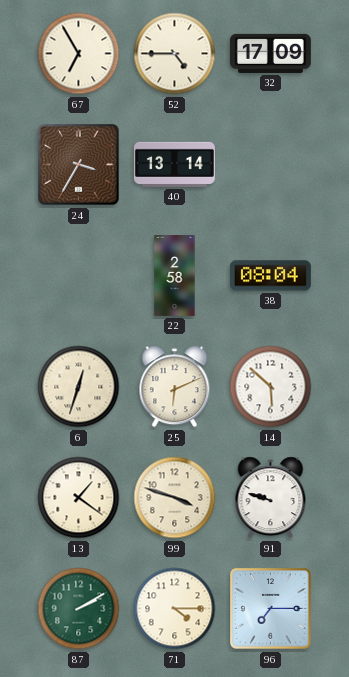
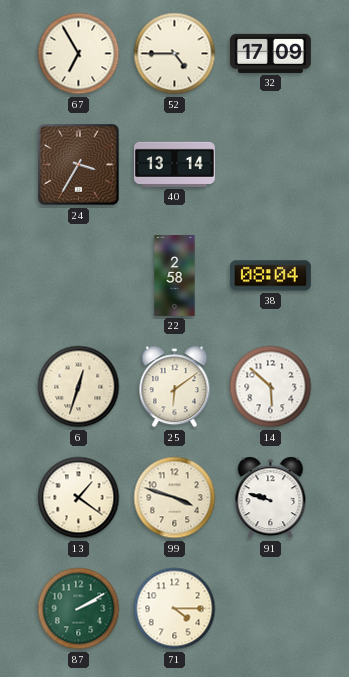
25: 6:11 -> 6:09 (175, 387)
96: 7:15 -> none (271, 609)
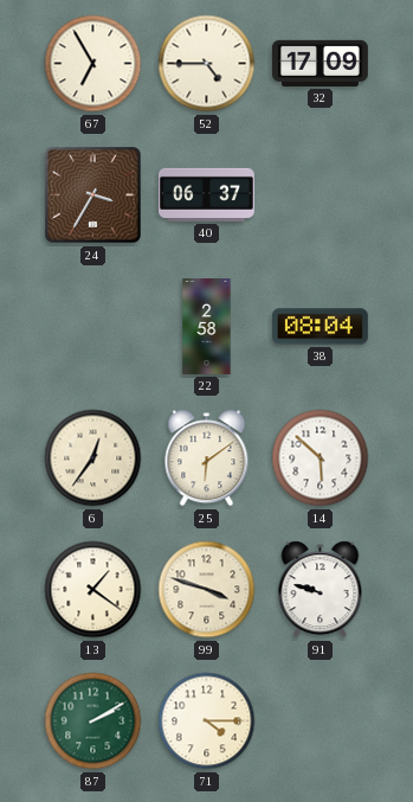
40: 13:14 -> 06:37 (206, 194)
6: 12:33 -> 12:36 (93, 458)
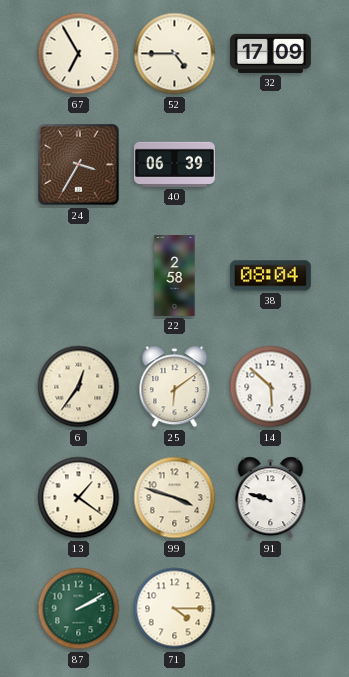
40: 06:37 -> 06:39 (174, 164)
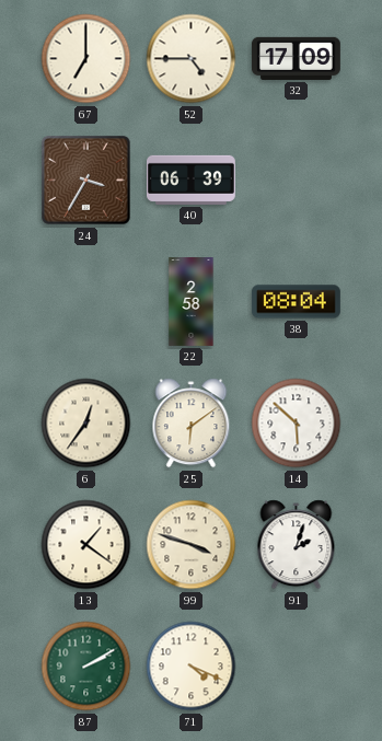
67: 6:55 -> 7:00 (86, 59)
91: 9:48 -> 2:03 (297, 545)
71: 4:15 -> 4:19 (192, 667)
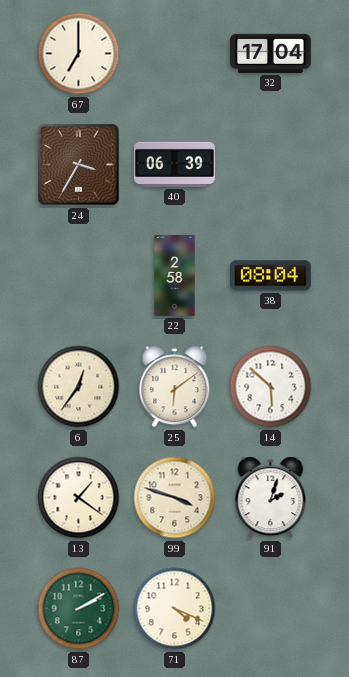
52: 4:45 -> none (192, 59)
32: 17:09 -> 17:04 (270, 53)
